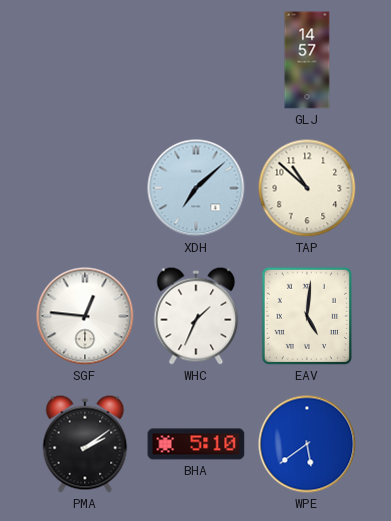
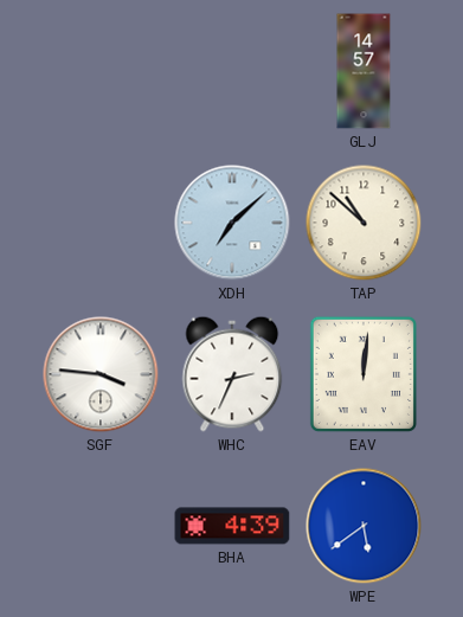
SGF: 12:46 -> 3:46 (101, 374)
WHC: 1:34 -> 2:34 (232, 374)
EAV: 5:01 -> 12:01 (364, 374)
PMA: 2:09 -> none (85, 444)
BHA: 5:10 -> 4:39 (232, 526)
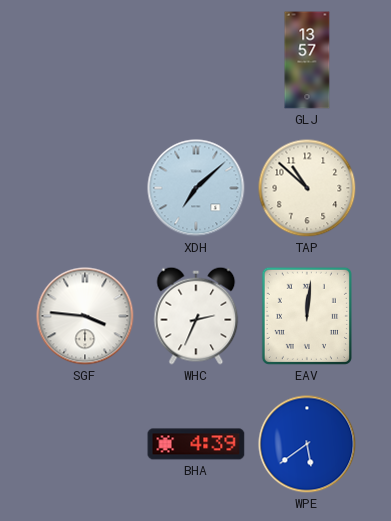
GLJ: 14:57 -> 13:57 (307, 60)
